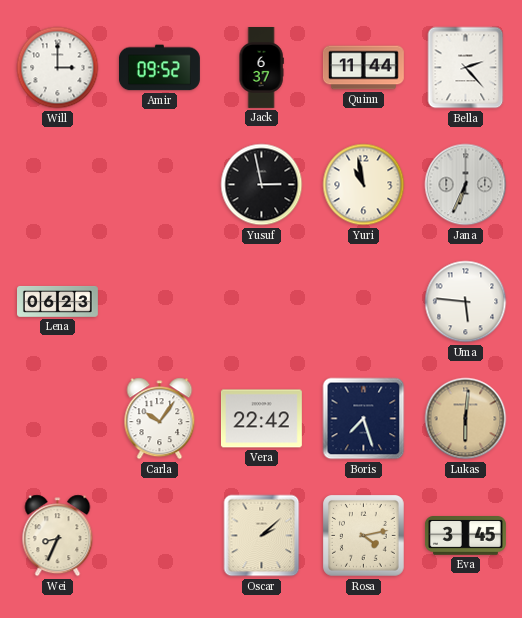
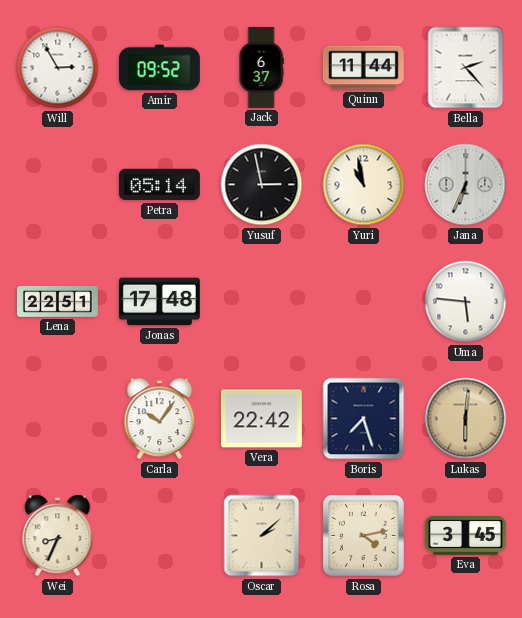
Will: 3:00 -> 2:55 (58, 68)
Petra: none -> 05:14 (159, 185)
Lena: 06:23 -> 22:51 (58, 301)
Jonas: none -> 17:48 (159, 302)
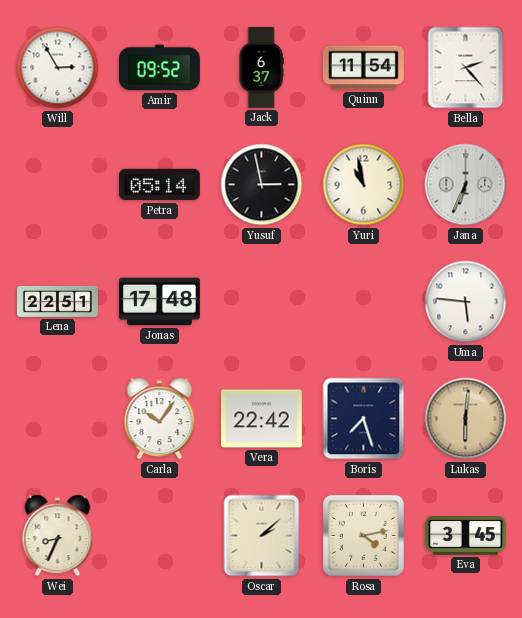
Quinn: 11:44 -> 11:54 (363, 68)
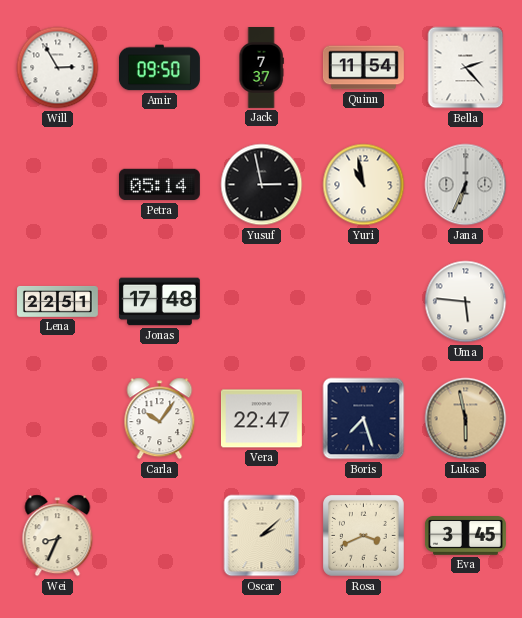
Amir: 09:52 -> 09:50 (159, 68)
Jack: 6:37 -> 7:37 (261, 68)
Vera: 22:42 -> 22:47 (261, 419)
Lukas: 6:01 -> 5:58 (466, 419)
Rosa: 4:13 -> 3:41 (364, 536)
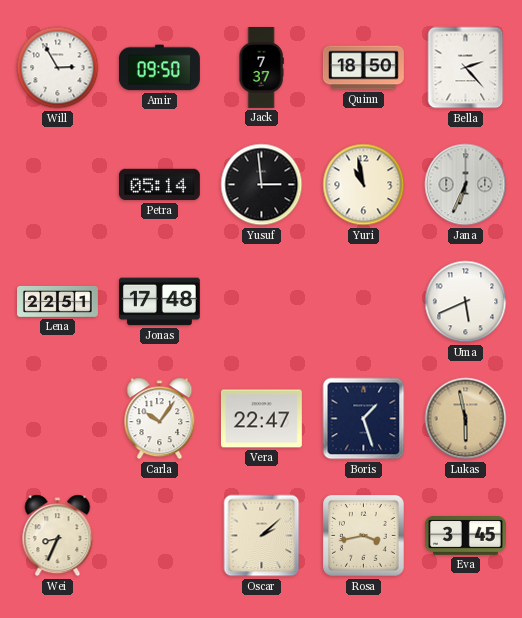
Quinn: 11:54 -> 18:50 (363, 68)
Yusuf: 2:58 -> 2:59 (262, 185)
Uma: 5:46 -> 5:41 (466, 302)
Boris: 7:27 -> 1:27 (364, 419)
Rosa: 3:41 -> 3:43 (364, 536)
